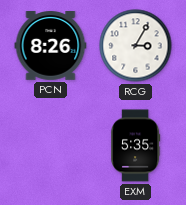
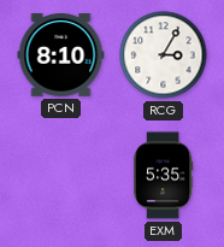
PCN: 8:26 -> 8:10 (61, 55)
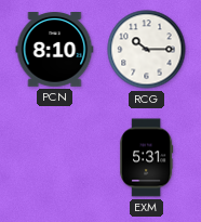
RCG: 3:05 -> 10:15 (147, 50)
EXM: 5:35 -> 5:31 (147, 158)
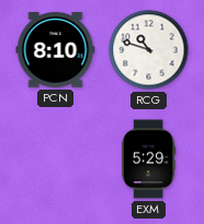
RCG: 10:15 -> 10:48 (149, 50)
EXM: 5:31 -> 5:29 (149, 160)
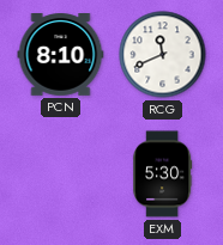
RCG: 10:48 -> 11:41 (163, 55)
EXM: 5:29 -> 5:30 (163, 174)
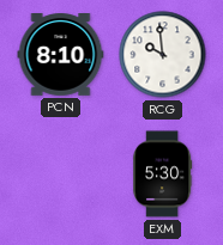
RCG: 11:41 -> 9:59 (163, 55)
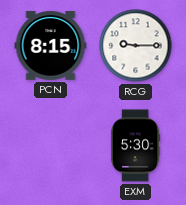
PCN: 8:10 -> 8:15 (51, 46)
RCG: 9:59 -> 9:15 (136, 46)
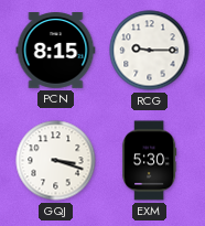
GQJ: none -> 3:18 (56, 161)
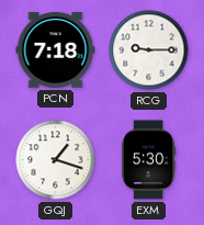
PCN: 8:15 -> 7:18 (56, 50)
GQJ: 3:18 -> 1:18 (56, 160)
